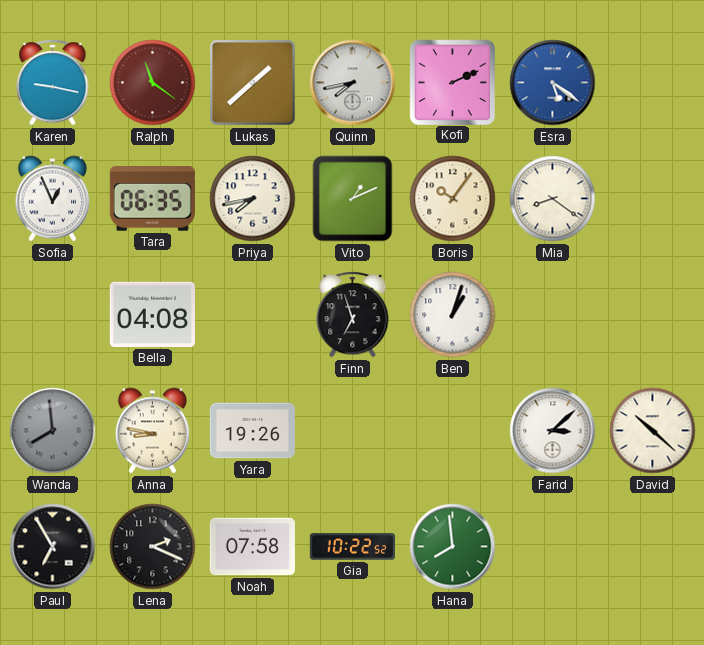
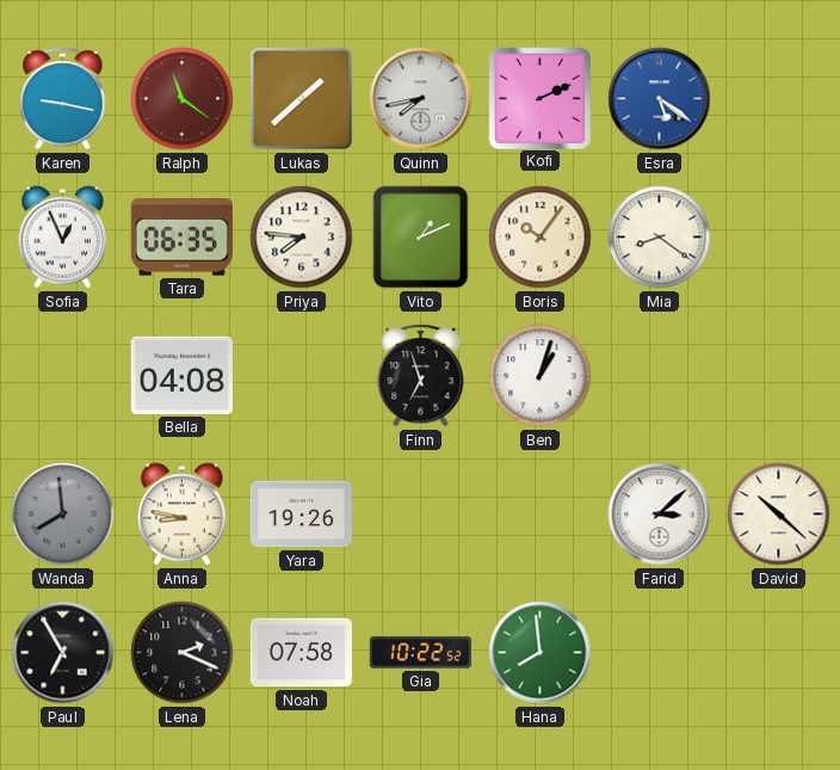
Priya: 7:43 -> 7:46 (302, 238)
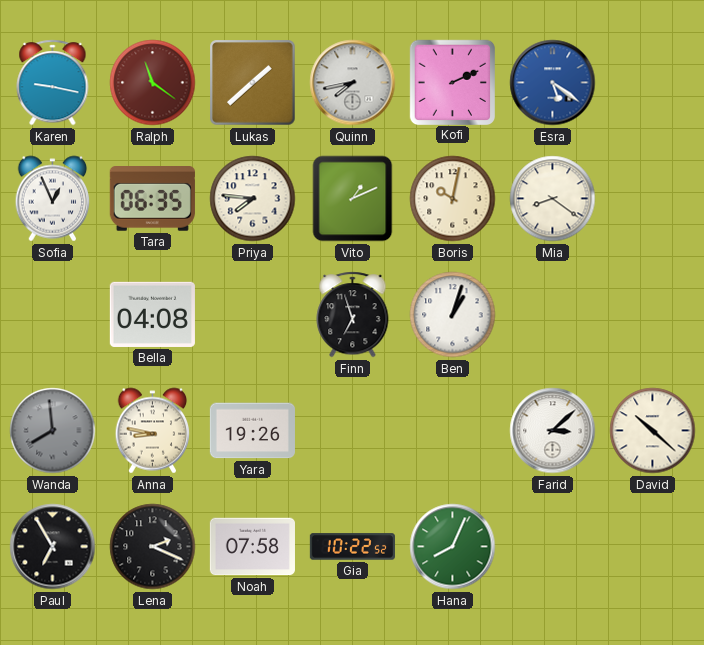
Boris: 10:06 -> 10:02 (453, 199)
Hana: 7:59 -> 8:04 (453, 547)
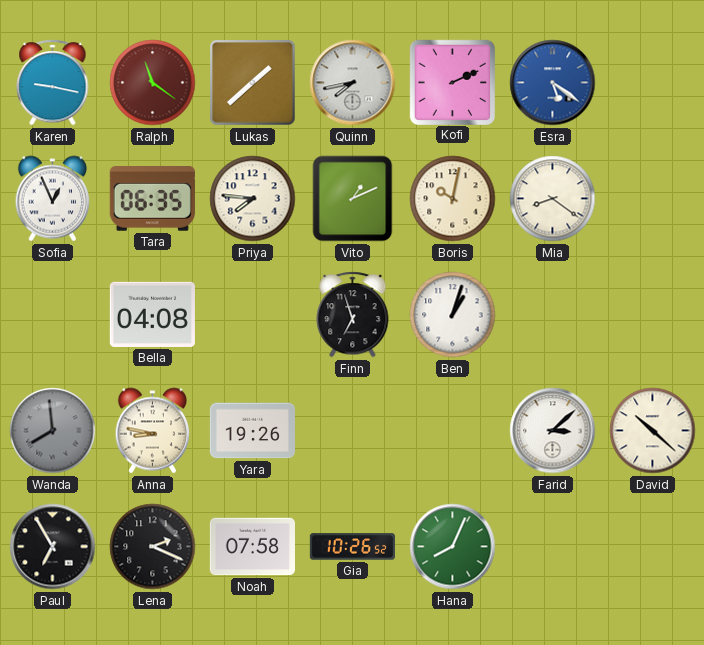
Gia: 10:22 -> 10:26 (352, 547)
